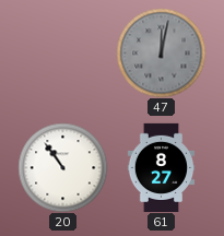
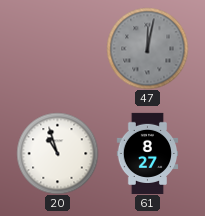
20: 10:54 -> 10:57 (57, 153)
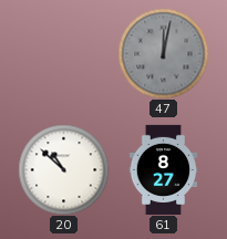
20: 10:57 -> 10:52 (63, 169)
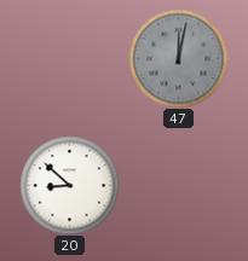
20: 10:52 -> 8:52 (69, 185)
61: 8:27 -> none (164, 169)
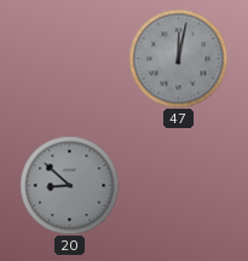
20 dial: white -> grey (69, 185)
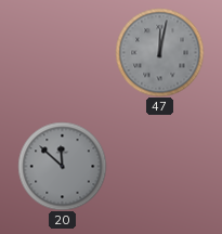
20: 8:52 -> 11:52 (62, 166)
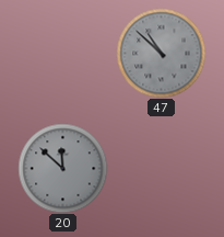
47: 12:02 -> 10:52 (161, 53)
